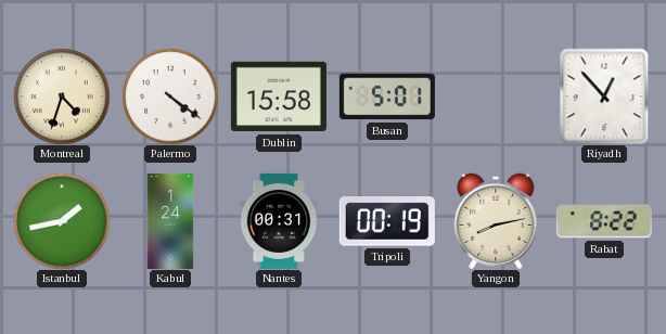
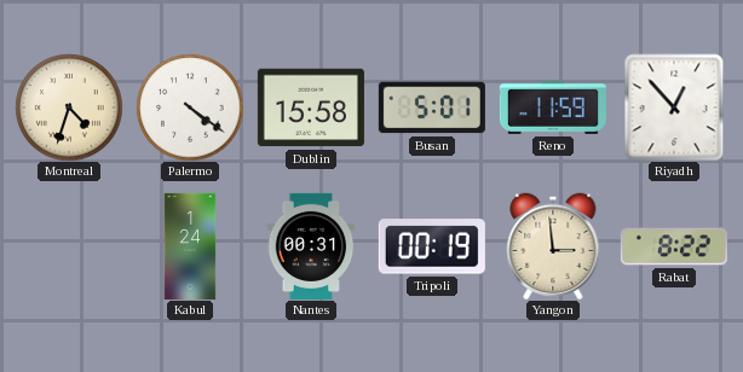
Reno: none -> 11:59 (553, 107)
Istanbul: 1:43 -> none (62, 221)
Yangon: 8:13 -> 2:59 (553, 246)
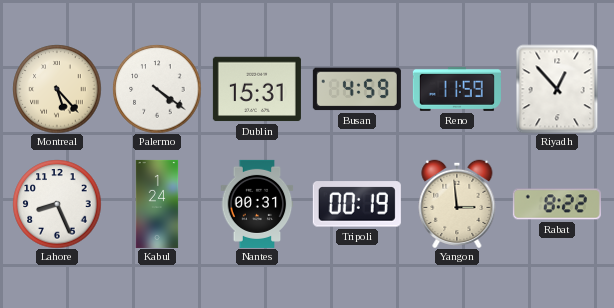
Montreal: 4:33 -> 5:23 (57, 89)
Dublin: 15:58 -> 15:31 (257, 89)
Busan: 5:01 -> 4:59 (357, 89)
Lahore: none -> 8:26 (57, 204)
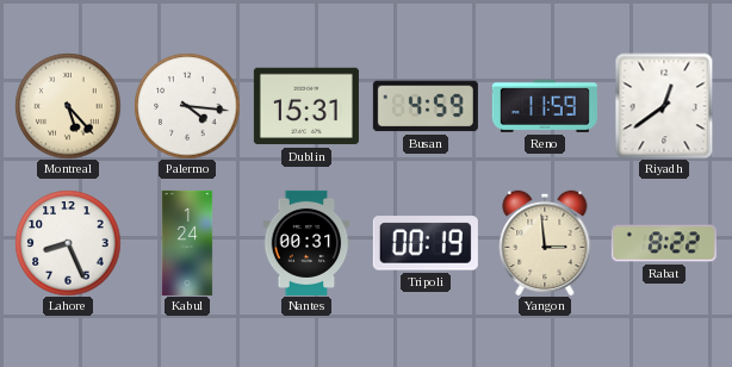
Palermo: 4:21 -> 4:16 (187, 106)
Riyadh: 12:53 -> 12:39 (664, 106)
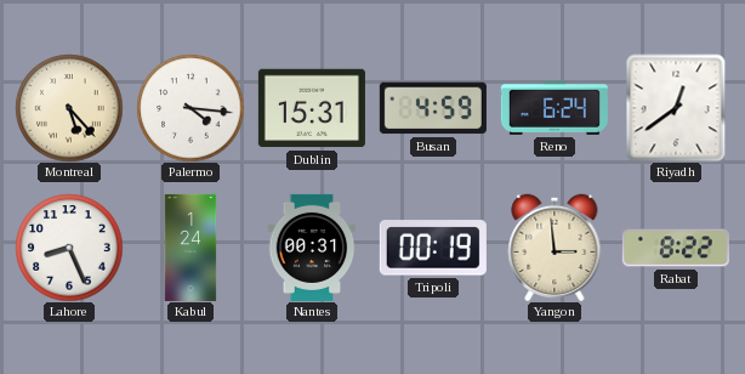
Reno: 11:59 -> 6:24 (555, 108)
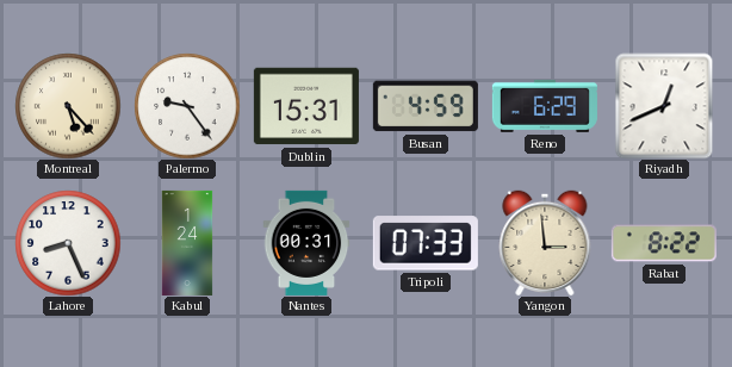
Palermo: 4:16 -> 9:24 (187, 106)
Reno: 6:24 -> 6:29 (545, 106)
Riyadh: 12:39 -> 12:41 (664, 106)
Tripoli: 00:19 -> 07:33 (426, 243)
